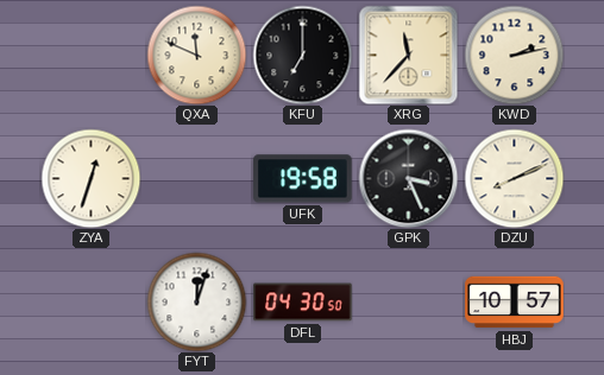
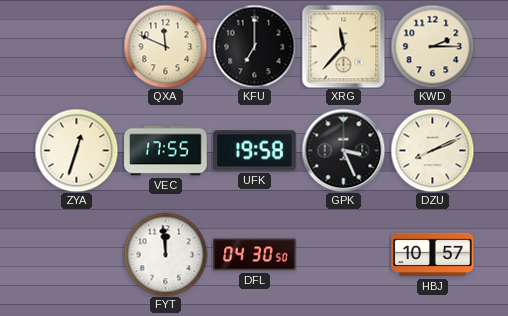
KWD: 2:13 -> 2:15 (432, 46)
VEC: none -> 17:55 (166, 151)
FYT: 12:03 -> 11:59 (165, 254)
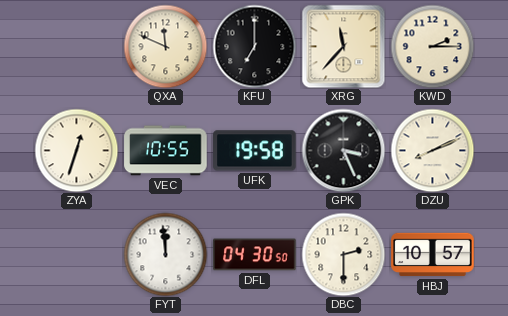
VEC: 17:55 -> 10:55 (166, 151)
DBC: none -> 2:30 (343, 254)
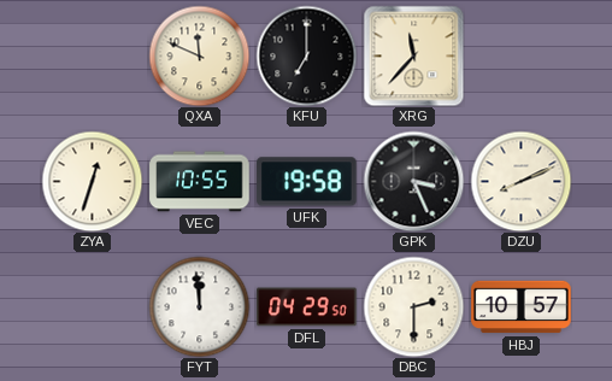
KWD: 2:15 -> none (432, 46)
DFL: 04:30 -> 04:29 (307, 307)
